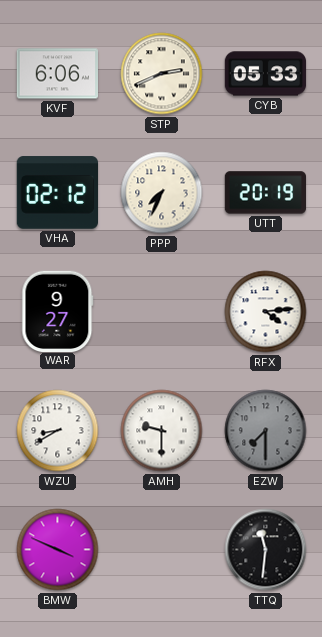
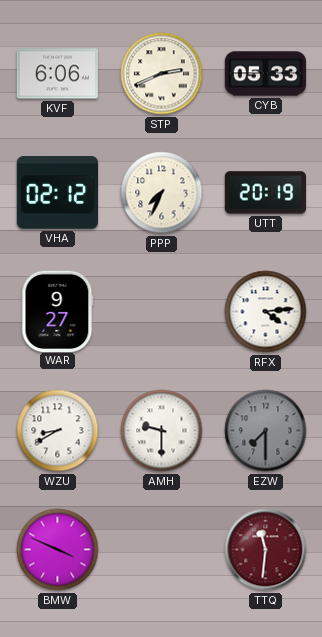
TTQ dial: black -> burgundy (266, 550)
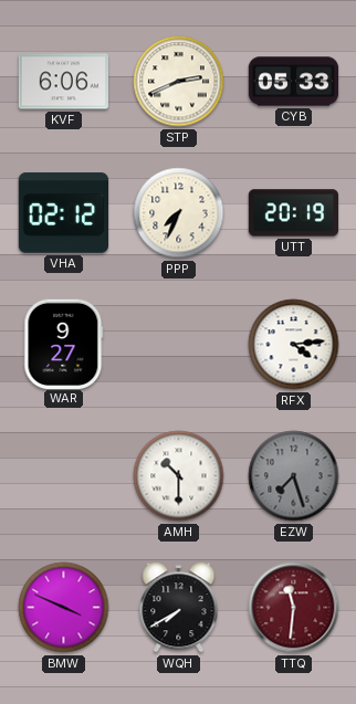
WZU: 8:40 -> none (58, 431)
AMH: 9:30 -> 10:30 (179, 476)
EZW: 7:30 -> 7:27 (294, 476)
WQH: none -> 7:40 (179, 608)
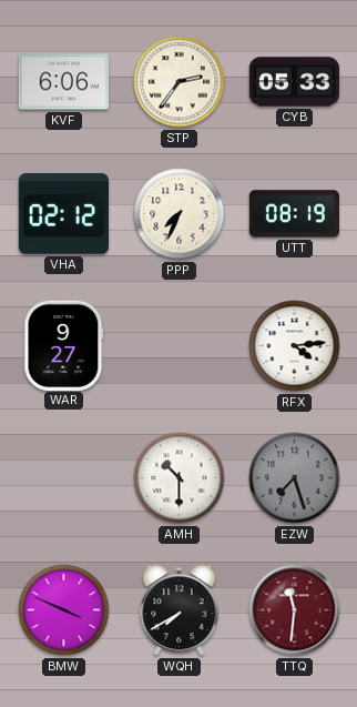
STP: 2:41 -> 2:36 (180, 82)
UTT: 20:19 -> 08:19 (295, 214)
